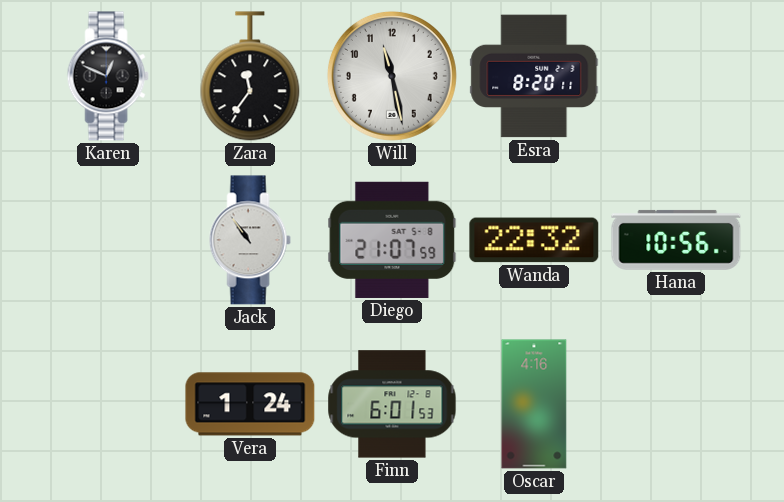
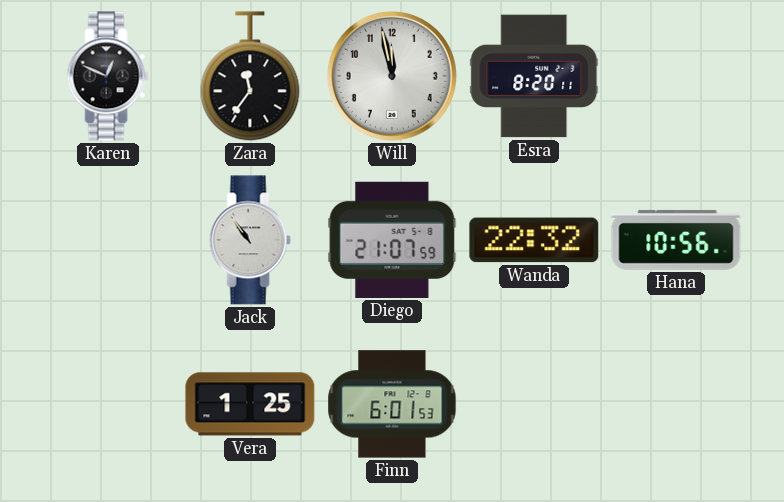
Will: 11:28 -> 11:58 (392, 76)
Vera: 1:24 -> 1:25 (250, 404)
Oscar: 4:16 -> none (534, 404)
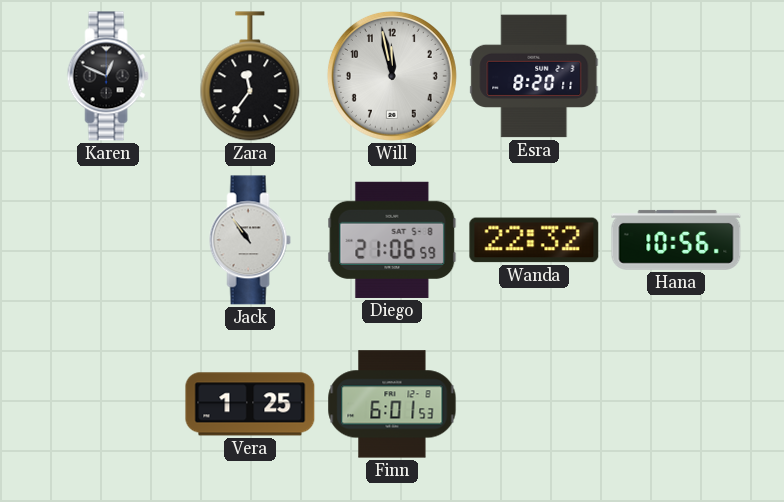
Diego: 21:07 -> 21:06 (392, 240)
